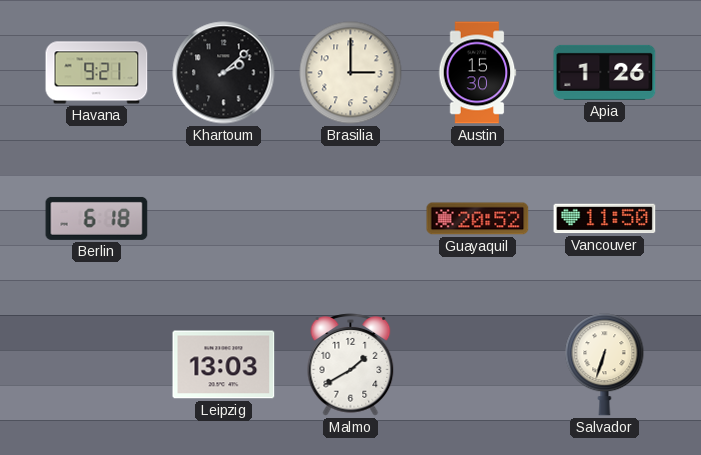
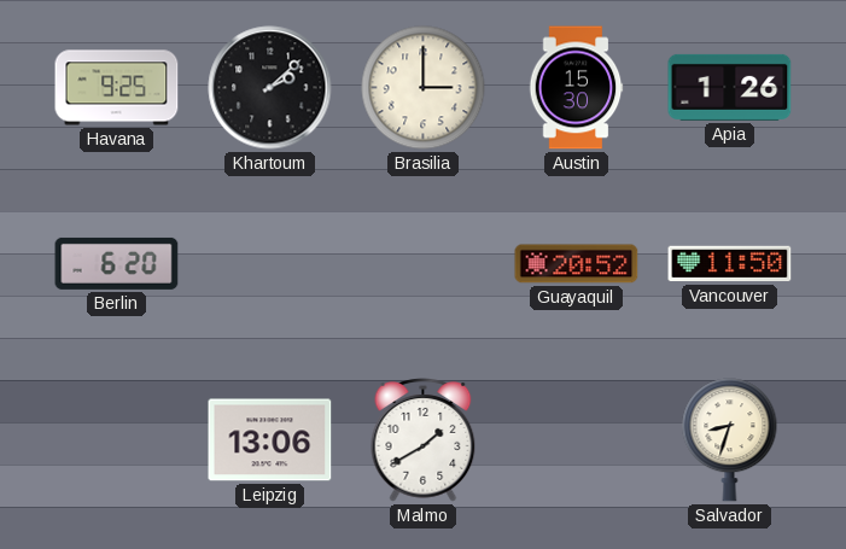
Havana: 9:21 -> 9:25 (117, 88)
Berlin: 6:18 -> 6:20 (117, 263)
Leipzig: 13:03 -> 13:06 (270, 440)
Salvador: 6:33 -> 8:33 (730, 440)
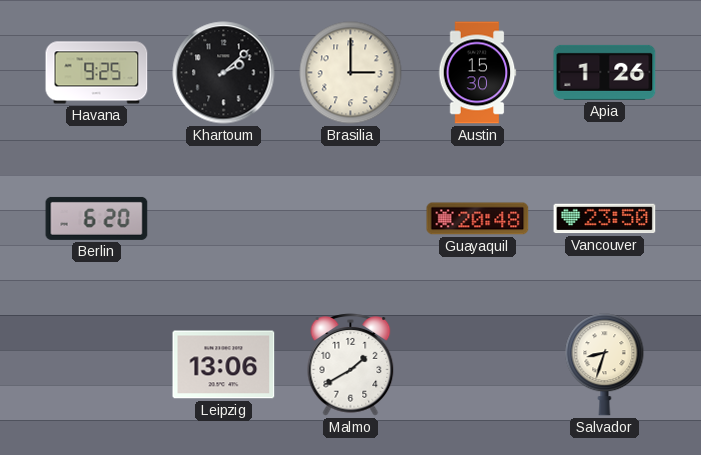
Guayaquil: 20:52 -> 20:48 (478, 219)
Vancouver: 11:50 -> 23:50 (605, 219)
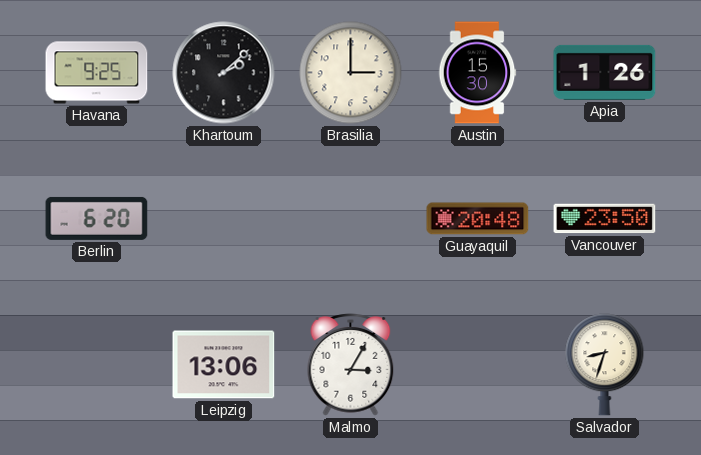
Malmo: 1:40 -> 3:05 (351, 365)
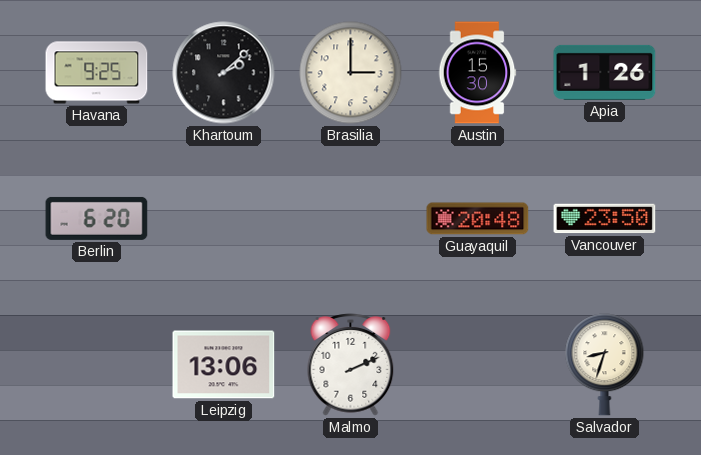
Malmo: 3:05 -> 2:11 (351, 365)
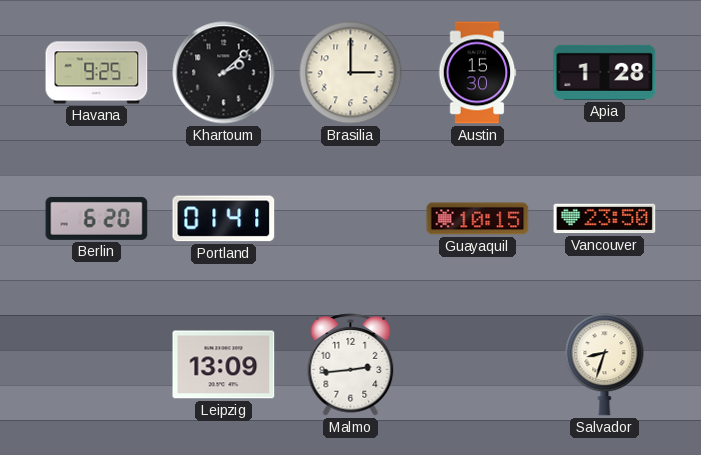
Apia: 1:26 -> 1:28 (605, 72)
Portland: none -> 01:41 (224, 219)
Guayaquil: 20:48 -> 10:15 (478, 219)
Leipzig: 13:06 -> 13:09 (224, 365)
Malmo: 2:11 -> 2:44 (351, 365)
